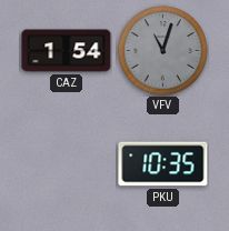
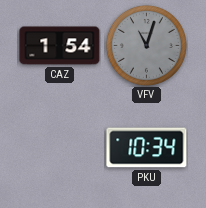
PKU: 10:35 -> 10:34 (147, 148)
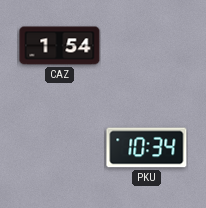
VFV: 11:03 -> none (146, 45)
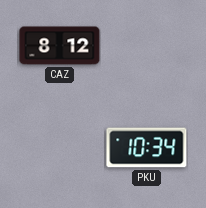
CAZ: 1:54 -> 8:12 (60, 46)
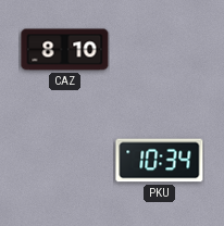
CAZ: 8:12 -> 8:10 (65, 50)
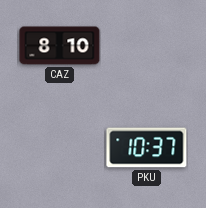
PKU: 10:34 -> 10:37 (147, 148)
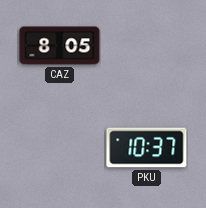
CAZ: 8:10 -> 8:05 (60, 46)
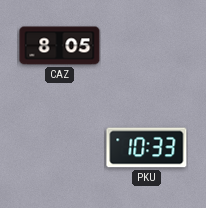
PKU: 10:37 -> 10:33 (147, 148)
